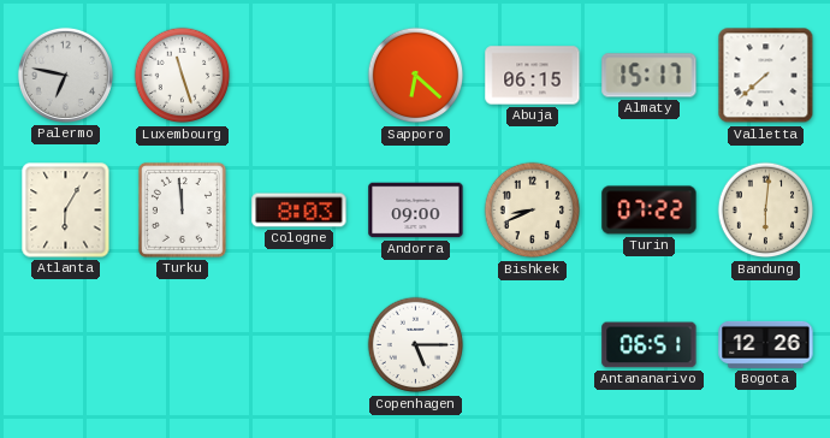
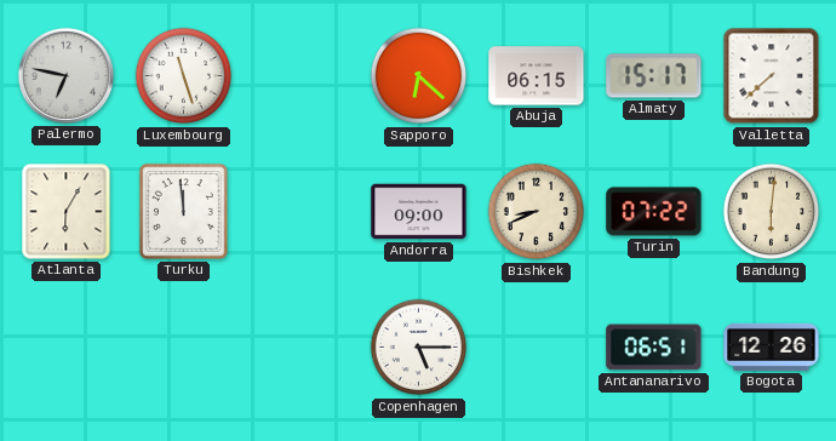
Cologne: 8:03 -> none (300, 211)
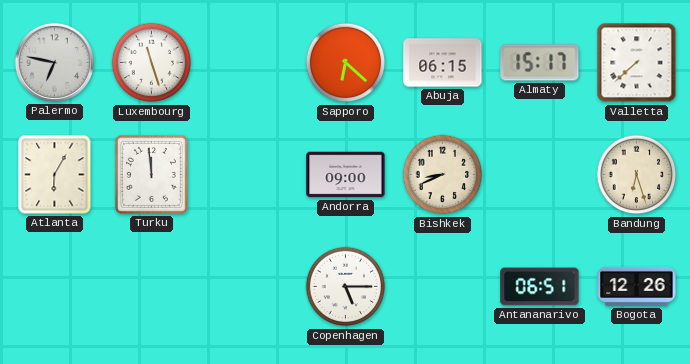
Turin: 07:22 -> none (654, 212)
Bandung: 6:01 -> 6:27 (637, 175)
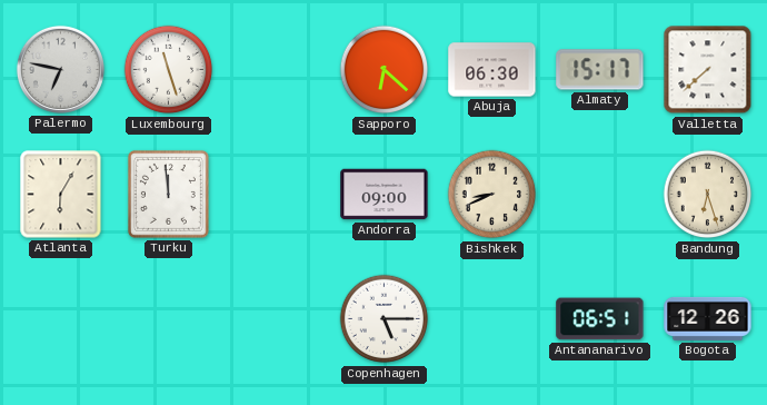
Abuja: 06:15 -> 06:30 (492, 70)
